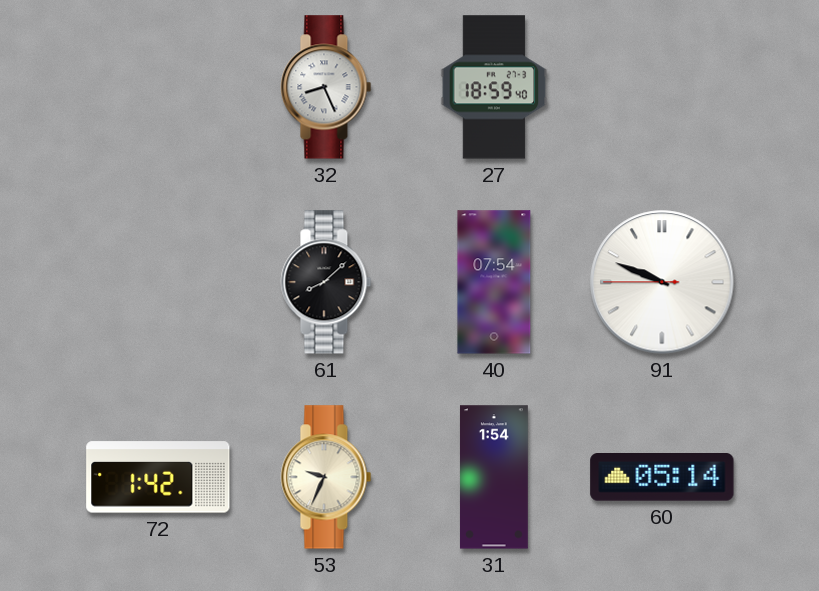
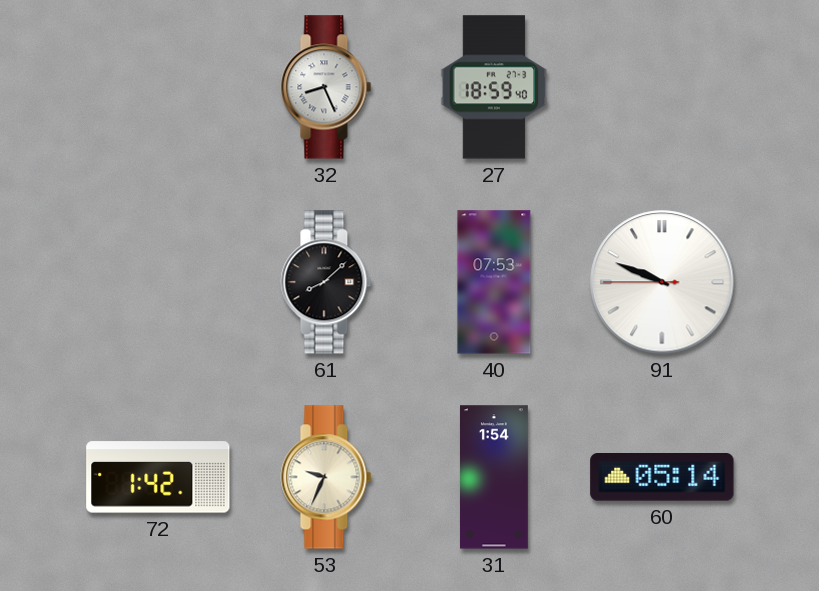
40: 07:54 -> 07:53 (494, 282)
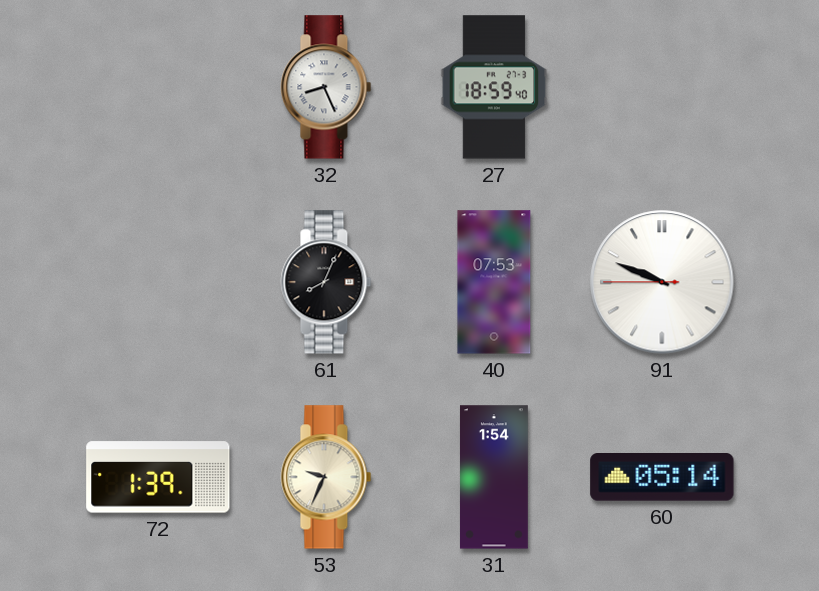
61: 8:08 -> 8:04 (326, 282)
72: 1:42 -> 1:39 (158, 477)
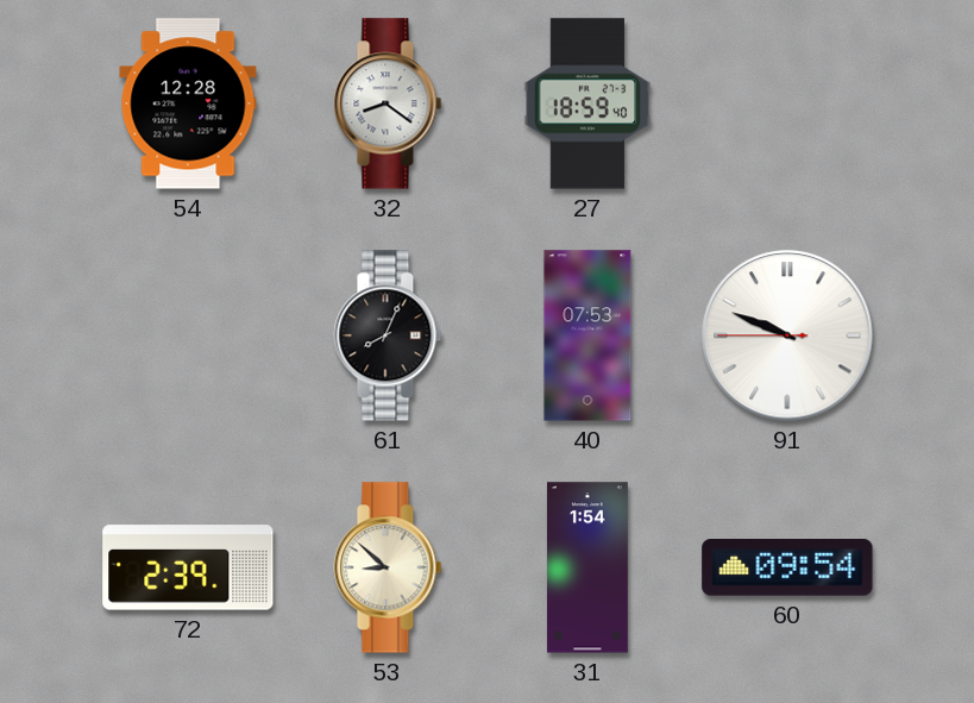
54: none -> 12:28 (188, 103)
32: 8:26 -> 8:21 (388, 103)
72: 1:39 -> 2:39 (188, 567)
53: 9:34 -> 8:52 (388, 567)
60: 05:14 -> 09:54 (787, 569)
